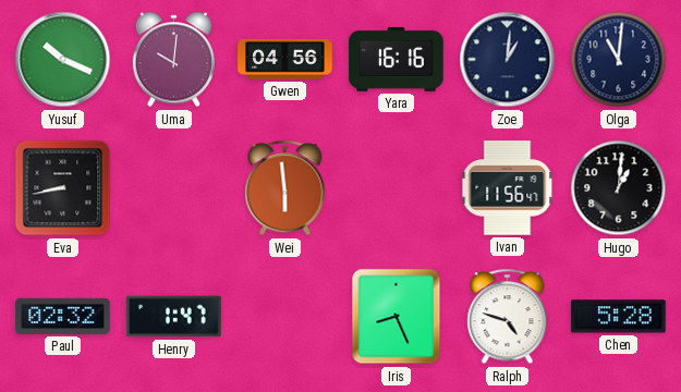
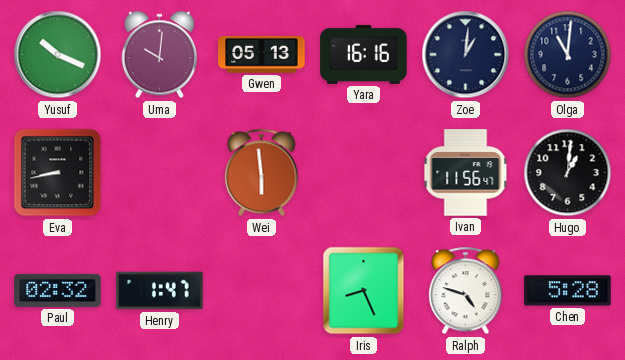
Gwen: 04:56 -> 05:13 (262, 55)
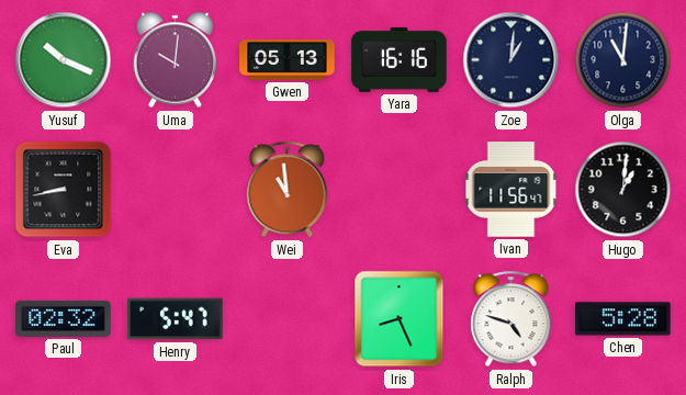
Wei: 5:59 -> 10:59 (288, 190)
Henry: 1:47 -> 5:47 (176, 319)
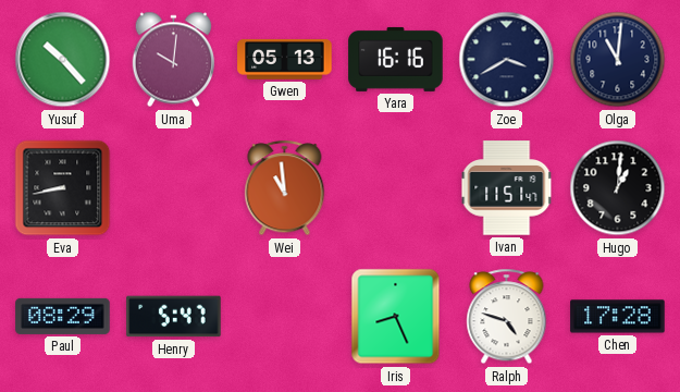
Yusuf: 10:19 -> 10:23 (63, 60)
Zoe: 1:01 -> 3:40 (507, 60)
Ivan: 11:56 -> 11:51 (507, 188)
Paul: 02:32 -> 08:29 (63, 316)
Chen: 5:28 -> 17:28 (618, 317)
